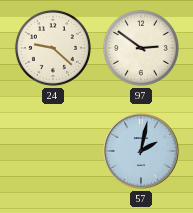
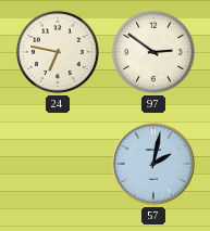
24: 9:22 -> 6:47 (58, 52)
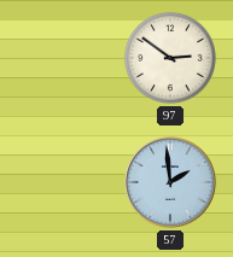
24: 6:47 -> none (58, 52)
57: 2:02 -> 1:59 (170, 182)
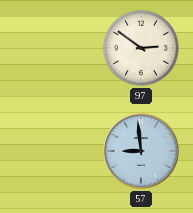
57: 1:59 -> 8:59 (141, 151)
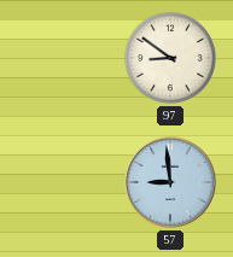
97: 2:51 -> 8:51 (170, 58)
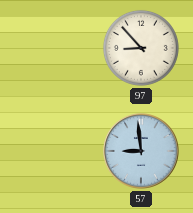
97: 8:51 -> 8:53 (141, 48)
